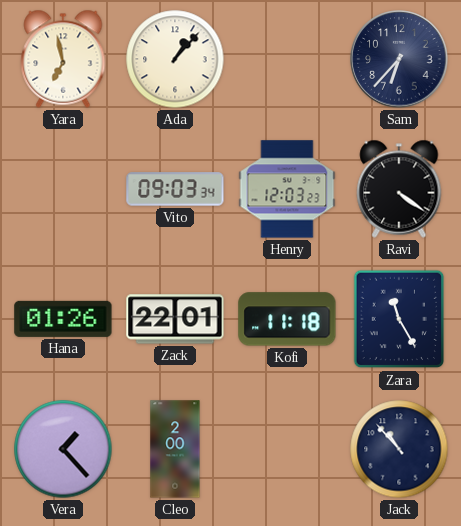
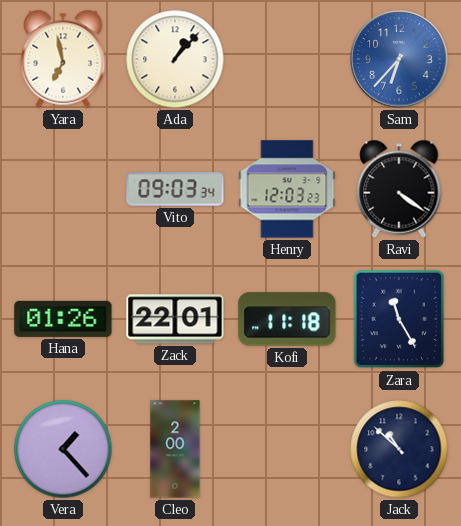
Sam dial: navy -> blue (399, 59)
Jack: 10:53 -> 10:52 (399, 449)
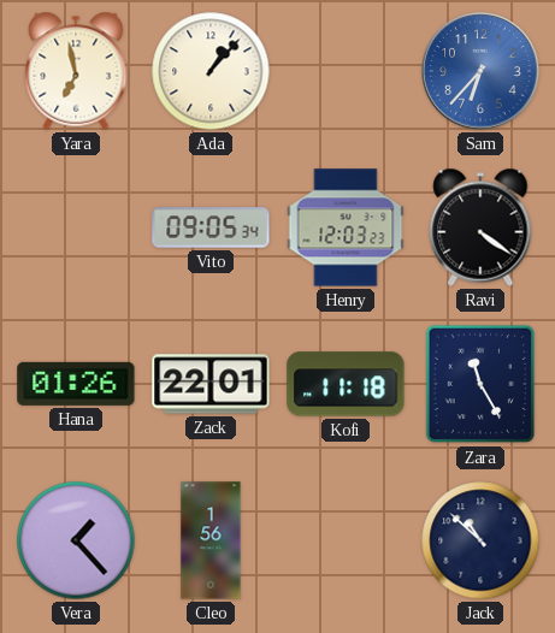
Vito: 09:03 -> 09:05 (211, 227)
Cleo: 2:00 -> 1:56 (211, 540)
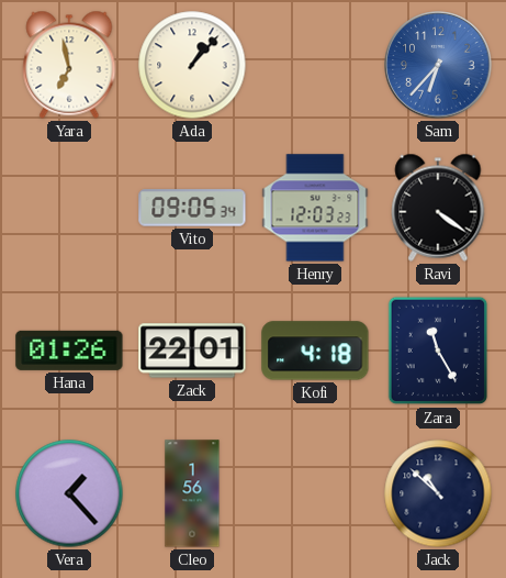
Kofi: 11:18 -> 4:18 (315, 351)
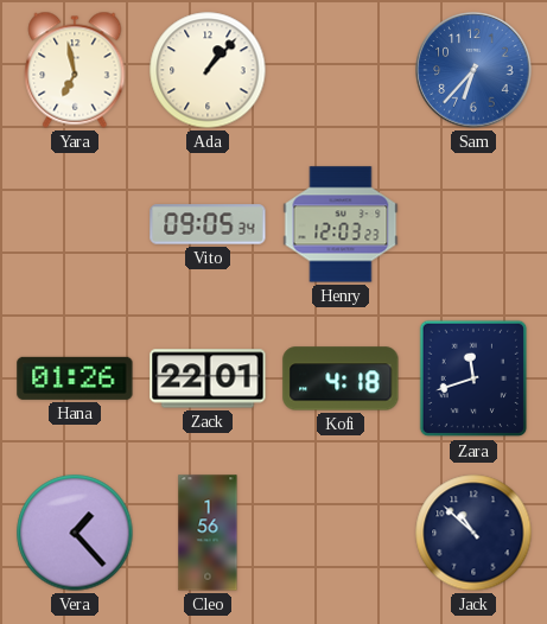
Ravi: 4:21 -> none (438, 208)
Zara: 11:25 -> 11:42 (473, 378)
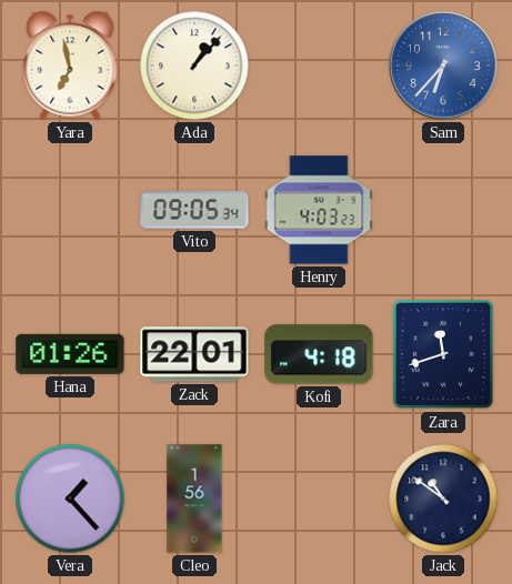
Henry: 12:03 -> 4:03 (319, 210)
Jack: 10:52 -> 10:51 (443, 499)
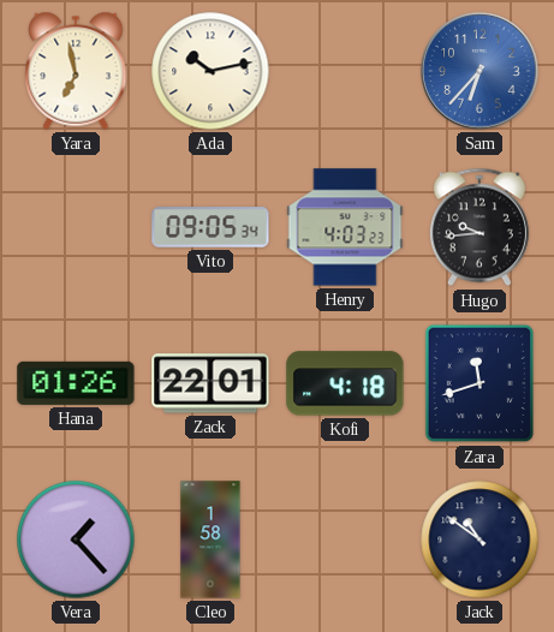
Ada: 1:07 -> 10:13 (210, 71)
Hugo: none -> 9:44 (479, 227)
Cleo: 1:56 -> 1:58 (210, 539)
